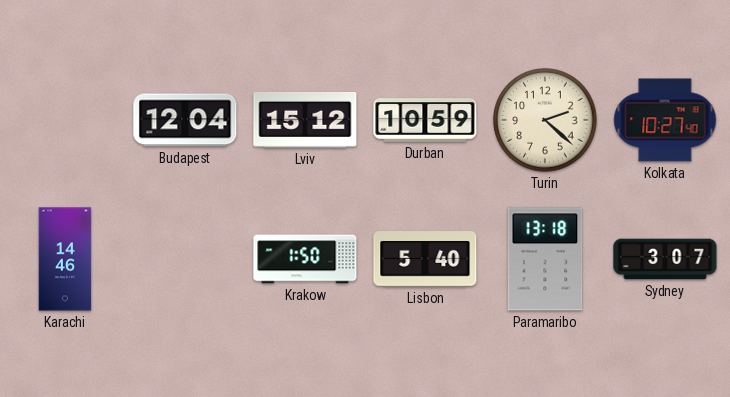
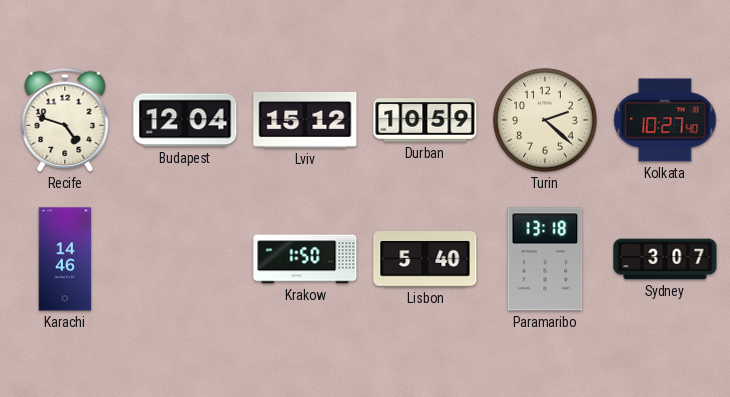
Recife: none -> 4:48 (65, 120)
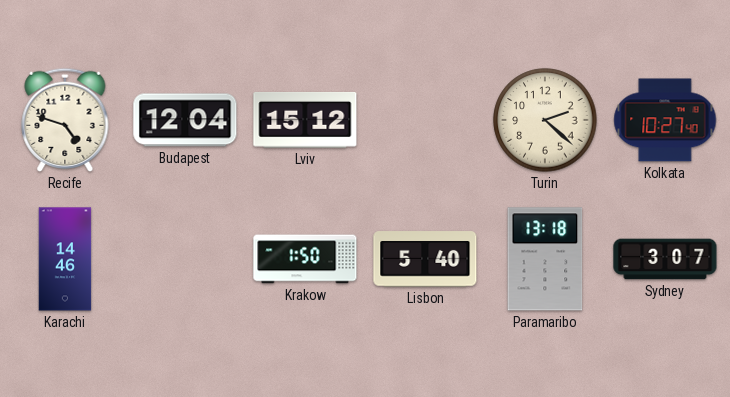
Durban: 10:59 -> none (425, 120)
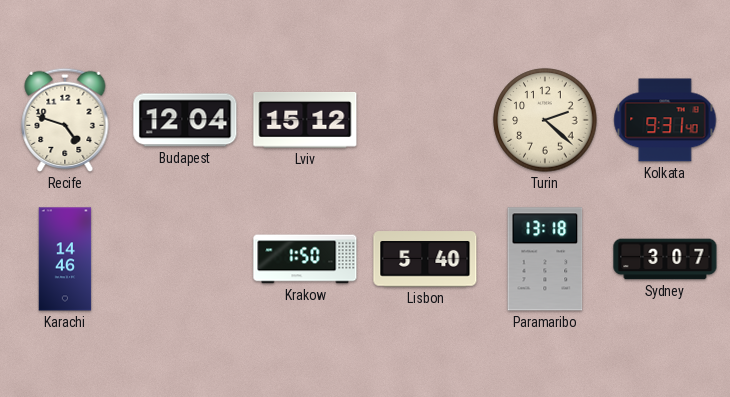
Kolkata: 10:27 -> 9:31 (665, 120)
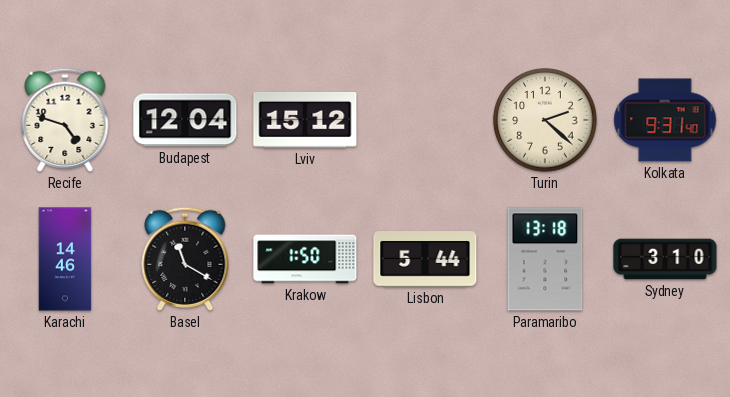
Basel: none -> 11:20 (185, 259)
Lisbon: 5:40 -> 5:44 (425, 259)
Sydney: 3:07 -> 3:10 (665, 259)
